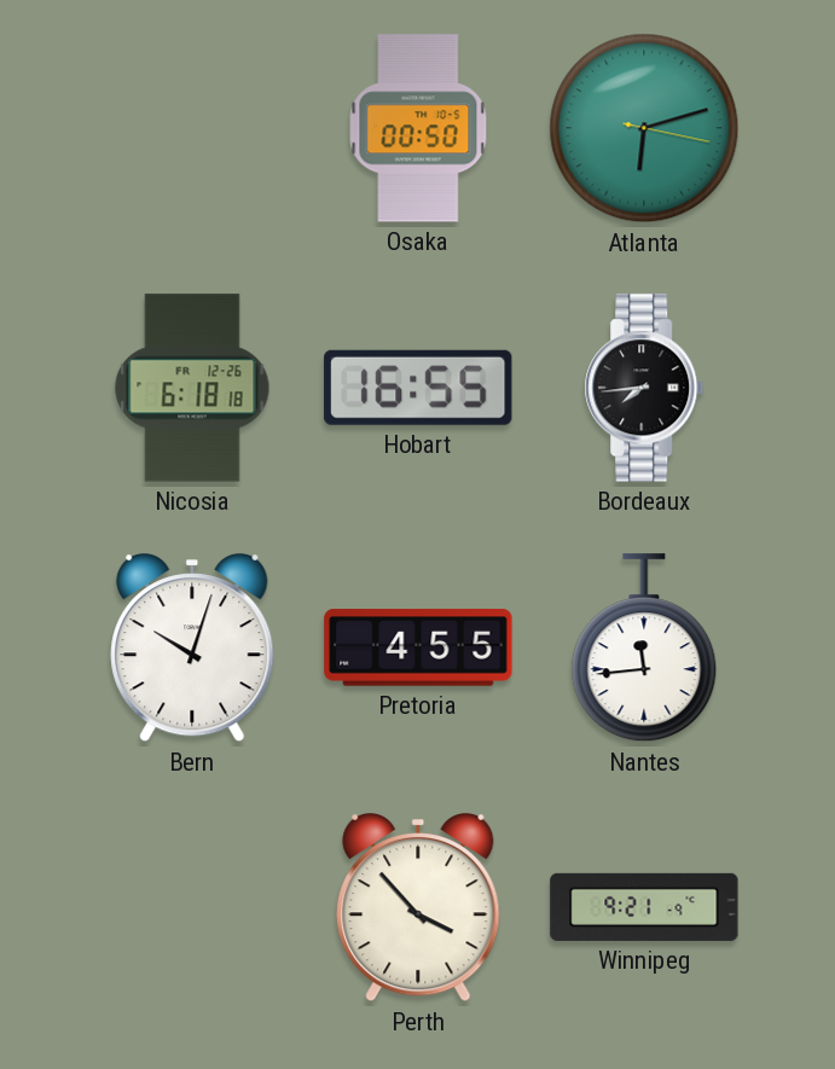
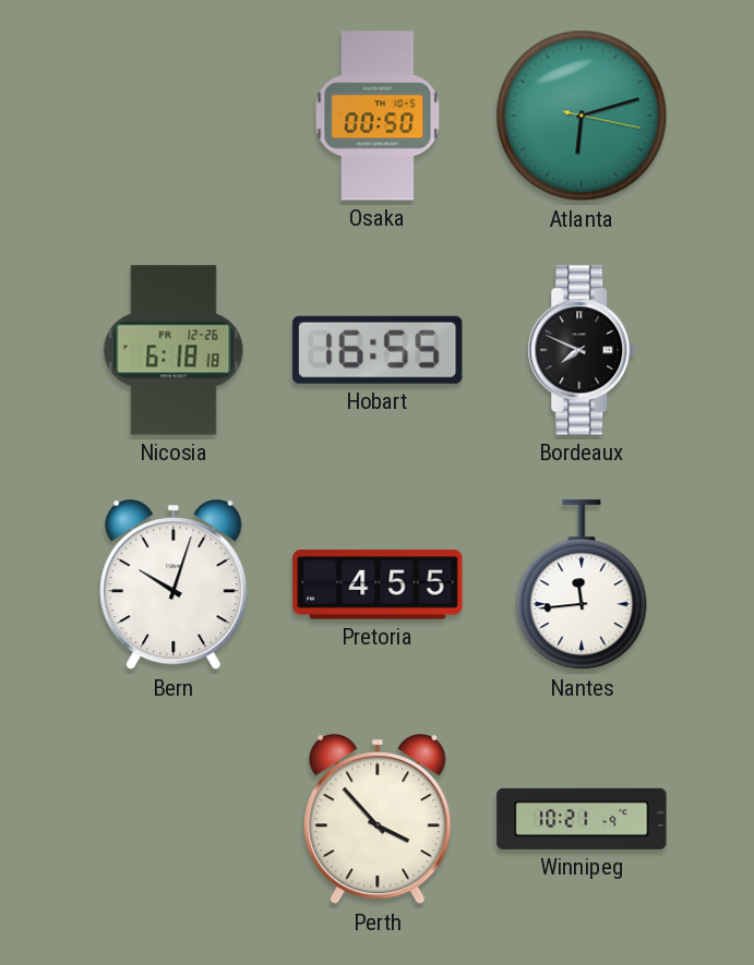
Bordeaux: 7:44 -> 7:49 (582, 350)
Winnipeg: 9:21 -> 10:21 (582, 819)
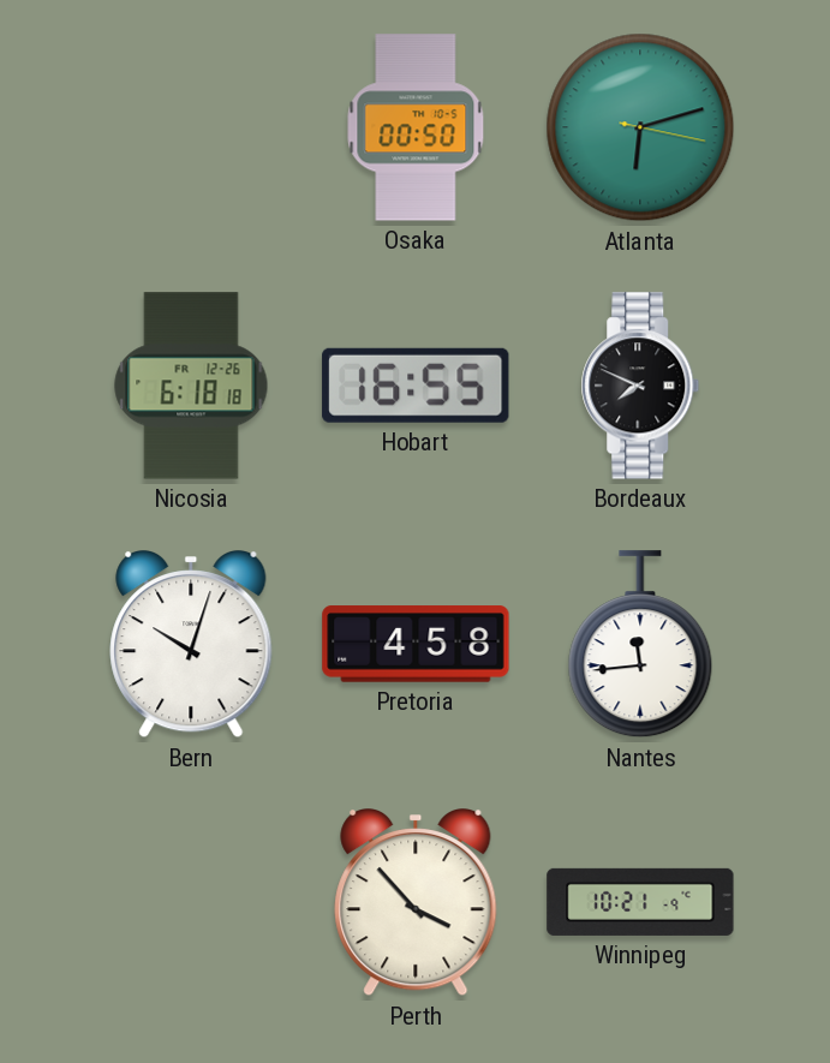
Pretoria: 4:55 -> 4:58 (416, 644)
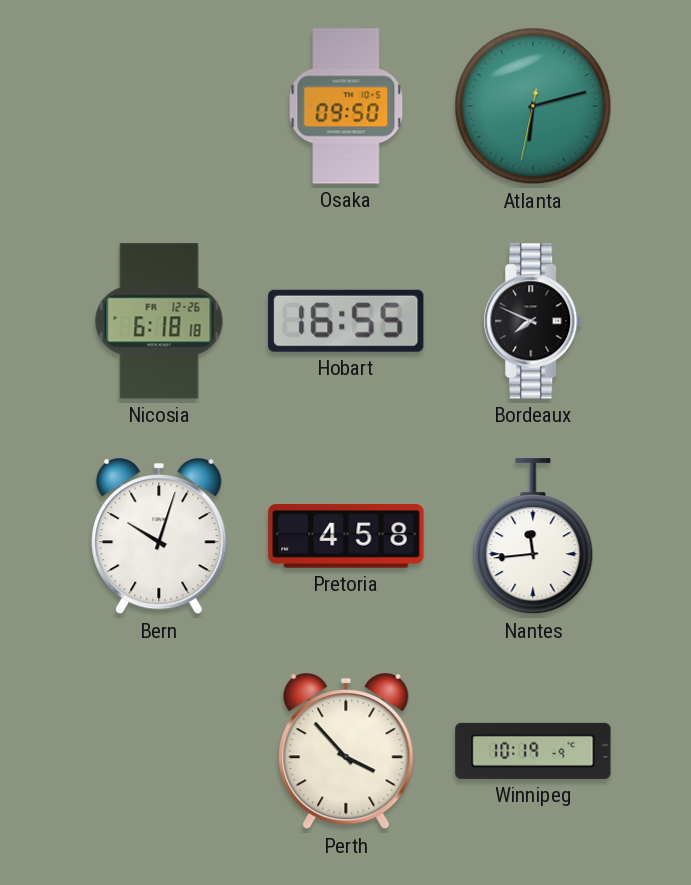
Osaka: 00:50 -> 09:50 (346, 106)
Atlanta: 6:12:17 -> 6:12:32 (533, 106)
Winnipeg: 10:21 -> 10:19 (533, 751)
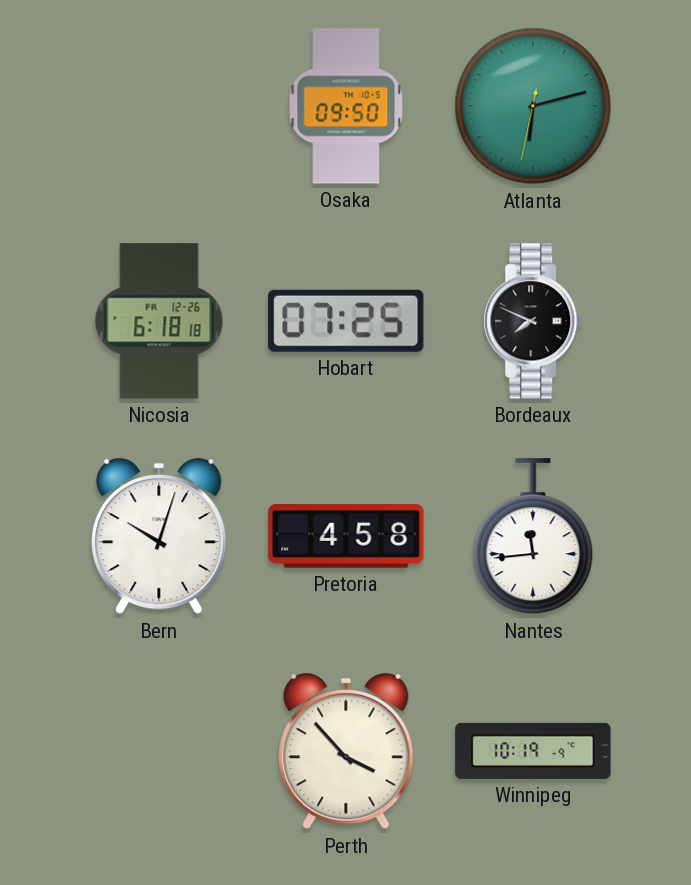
Hobart: 16:55 -> 07:25 (346, 321)
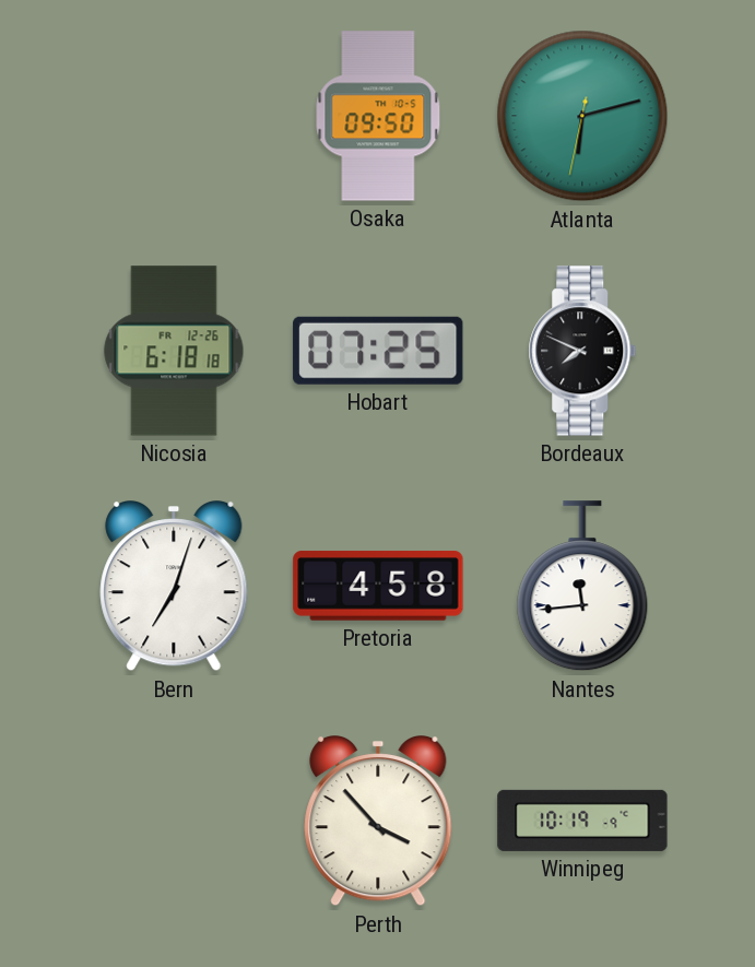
Bern: 10:03 -> 7:03 (174, 587)
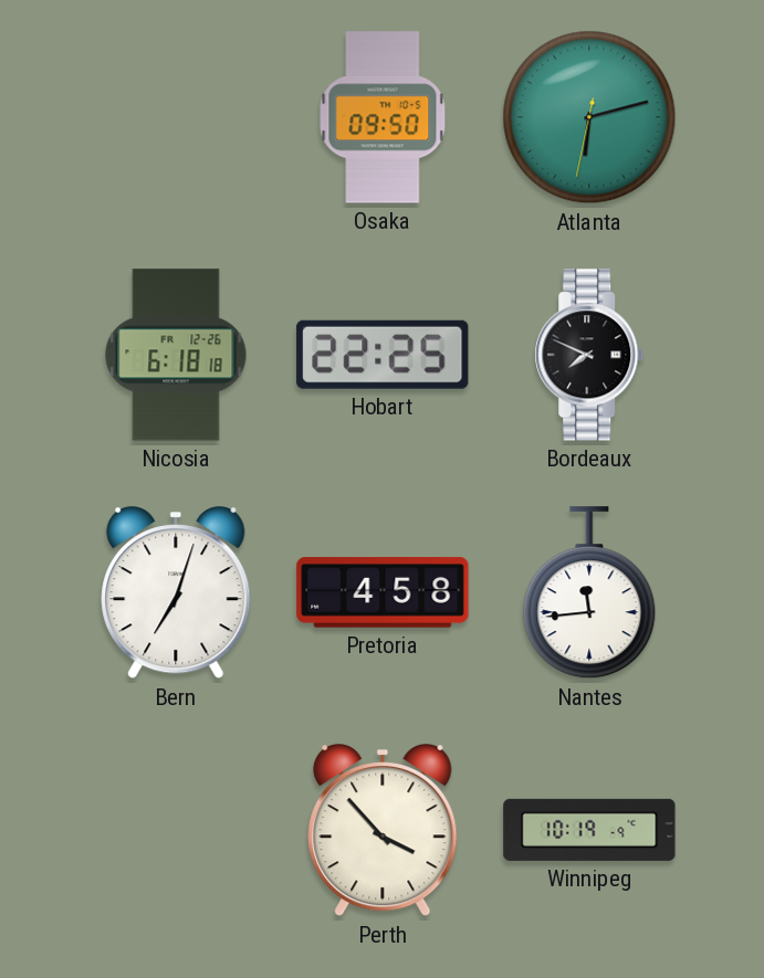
Hobart: 07:25 -> 22:25 (383, 355)
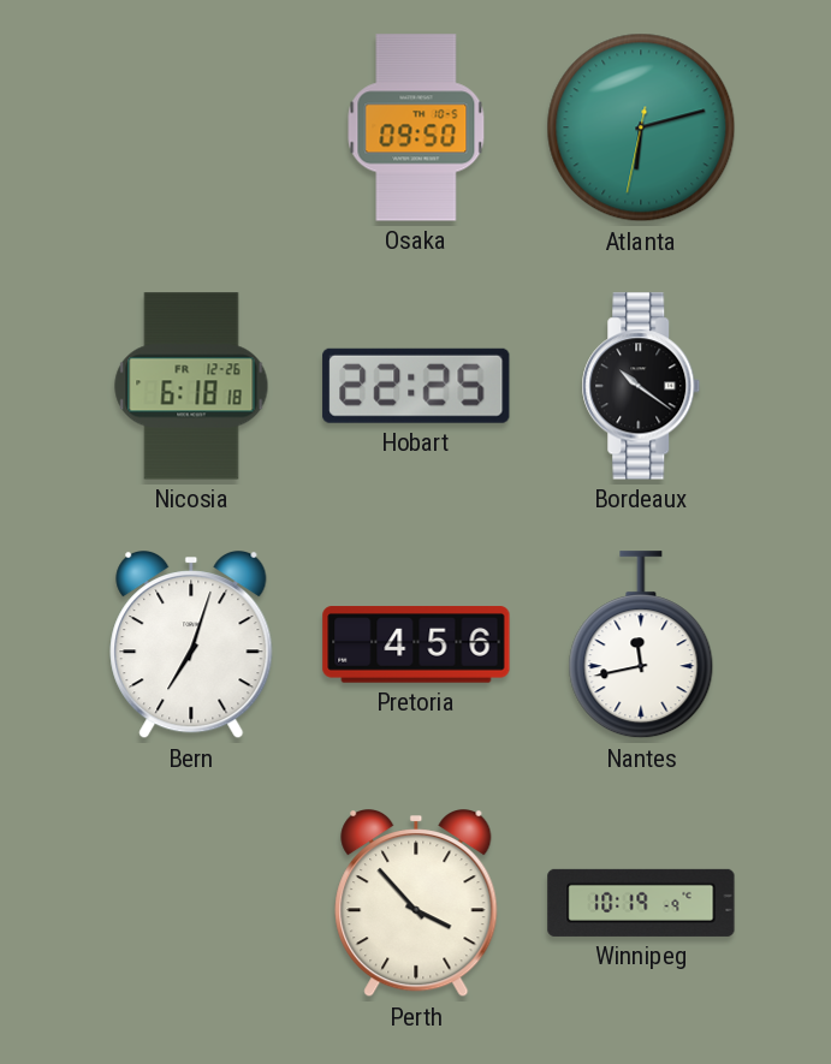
Bordeaux: 7:49 -> 10:21 (641, 386)
Pretoria: 4:58 -> 4:56 (416, 644)
Nantes: 11:44 -> 11:43 (641, 646)
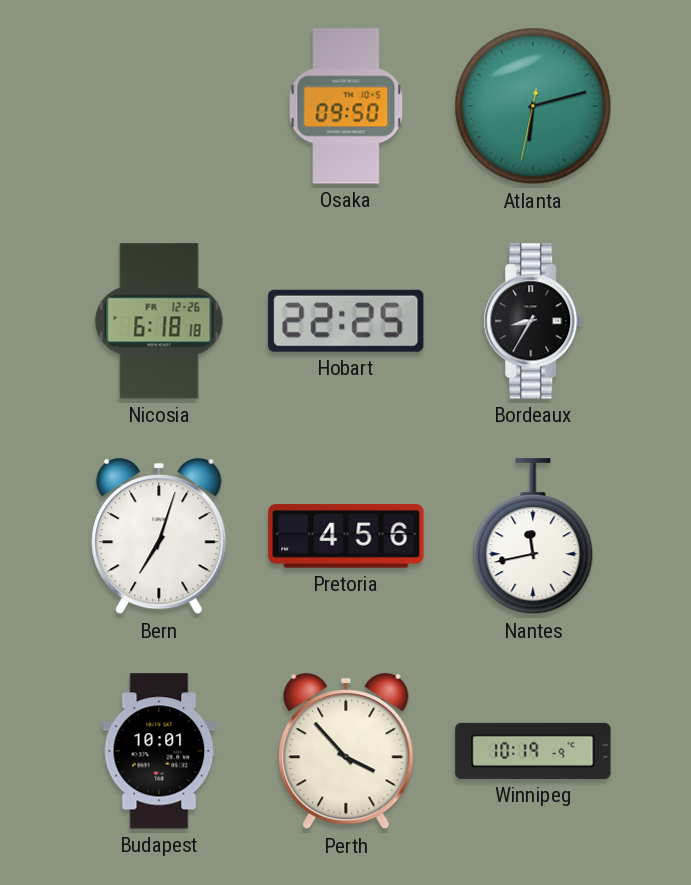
Bordeaux: 10:21 -> 8:35 (533, 321)
Budapest: none -> 10:01 (159, 751)
